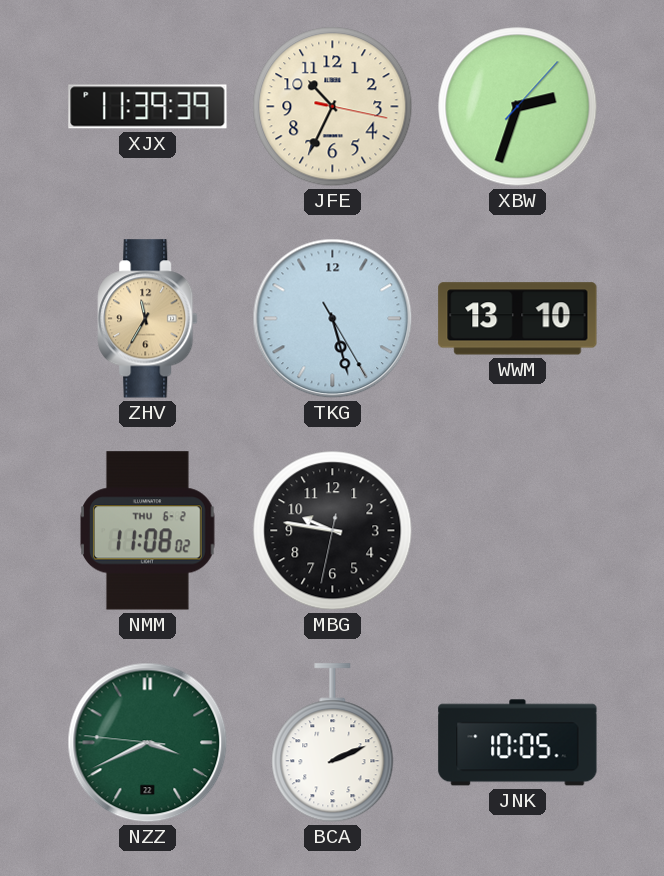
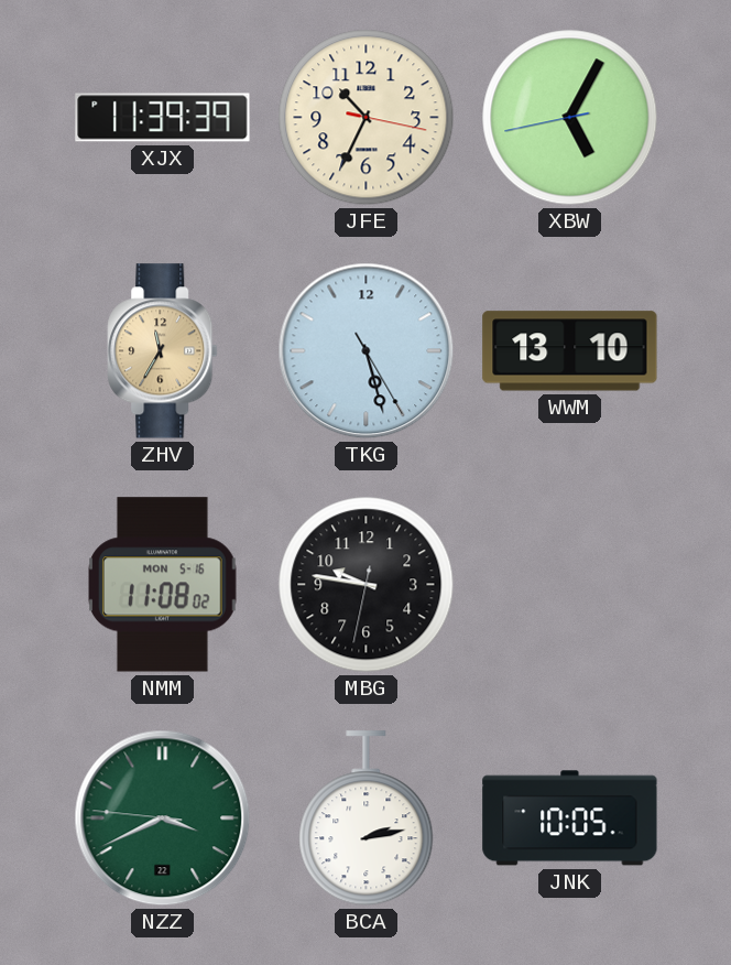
XBW: 2:33 -> 5:04 (570, 118)
NMM date: THU 6-2 -> MON 5-16 (163, 585)
BCA: 2:11 -> 2:13 (367, 818)
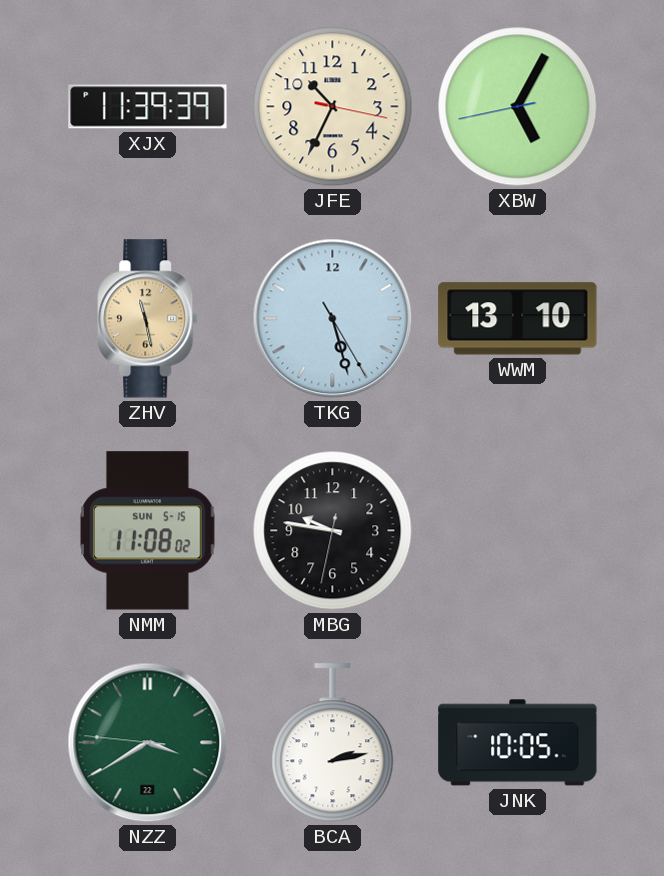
ZHV: 11:35 -> 11:28 (148, 319)
NMM date: MON 5-16 -> SUN 5-15 (148, 531)
NZZ: 3:40 -> 3:39 (148, 743)
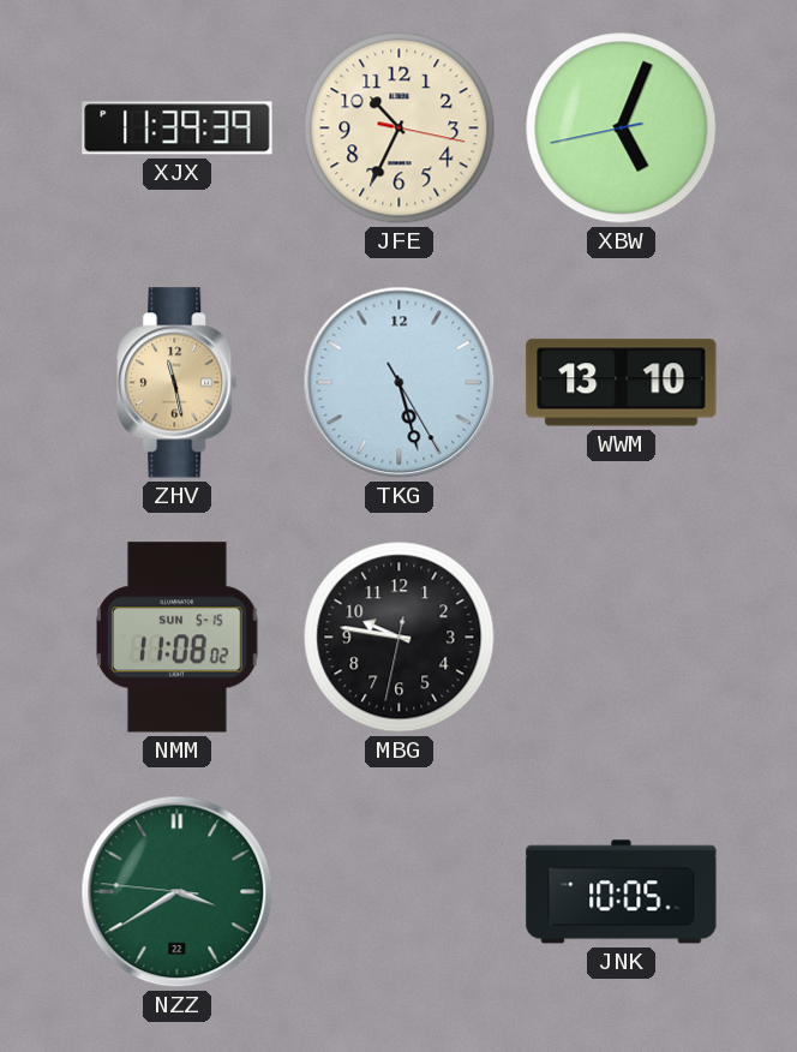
XBW: 5:04 -> 5:03 (622, 128)
BCA: 2:13 -> none (333, 743)
